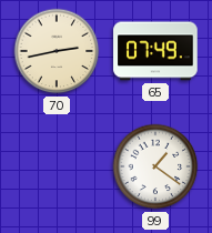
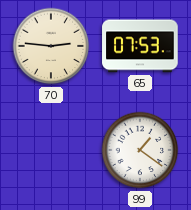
70: 2:43 -> 2:46 (51, 46)
65: 07:49 -> 07:53 (140, 46)
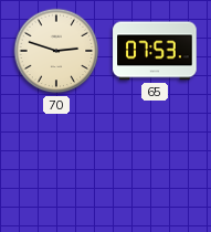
70: 2:46 -> 2:48 (56, 51)
99: 1:21 -> none (140, 150)
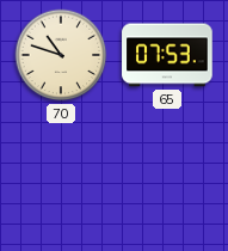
70: 2:48 -> 10:48 (61, 55)
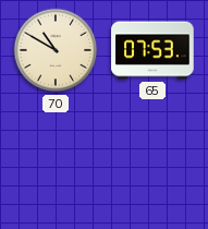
70: 10:48 -> 10:50 (56, 50)
